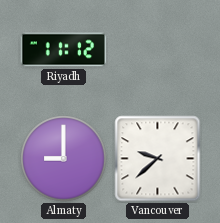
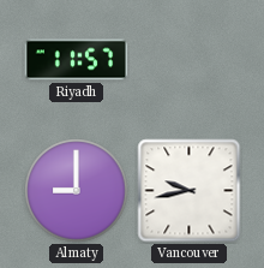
Riyadh: 11:12 -> 11:57 (77, 60)
Vancouver: 9:38 -> 9:43 (190, 191)
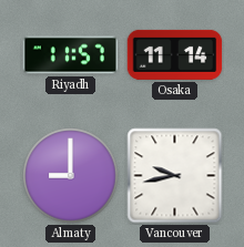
Osaka: none -> 11:14 (175, 54)
